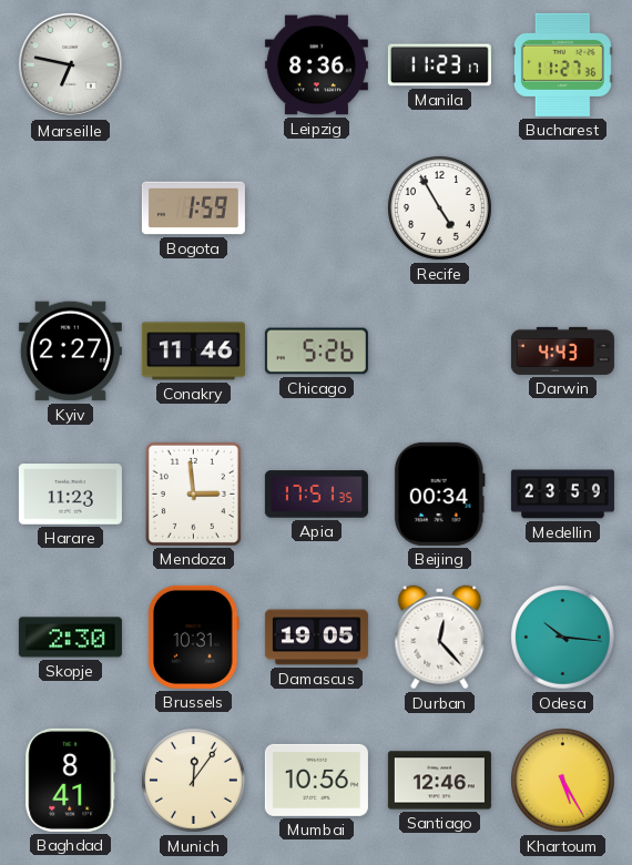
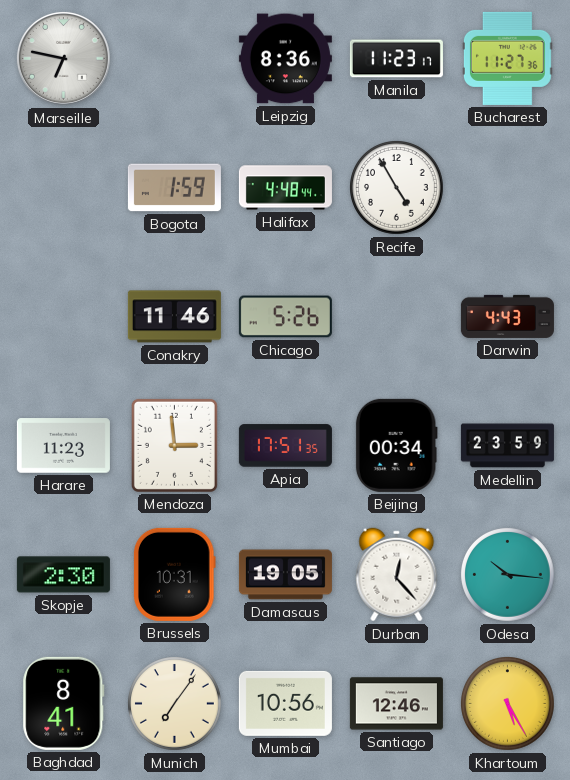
Halifax: none -> 4:48 (285, 188)
Kyiv: 2:27 -> none (70, 352)
Munich: 12:06 -> 7:06 (175, 704)
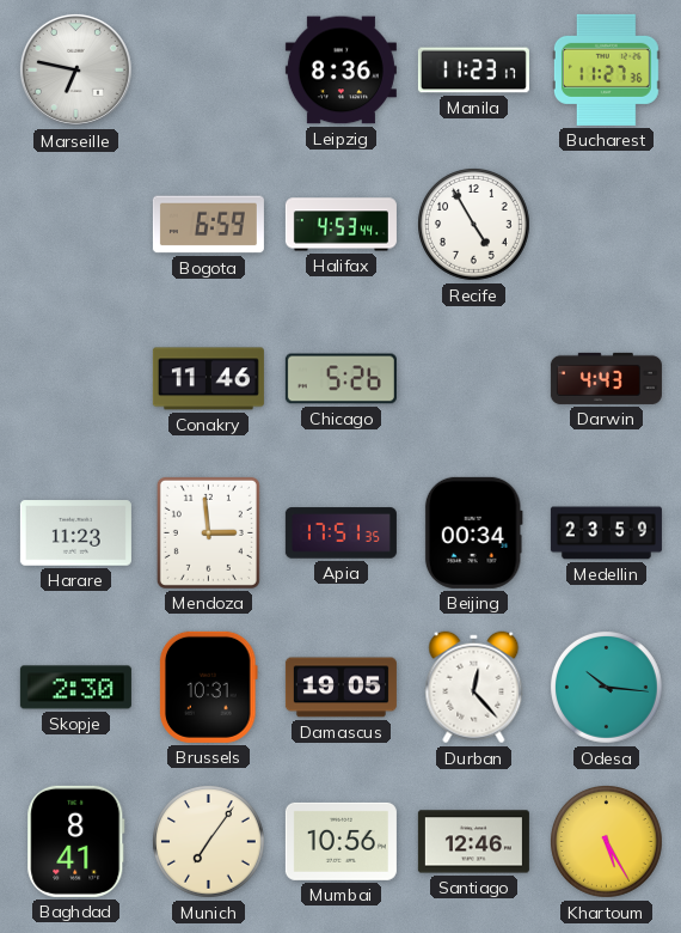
Bogota: 1:59 -> 6:59 (208, 225)
Halifax: 4:48 -> 4:53 (340, 225)
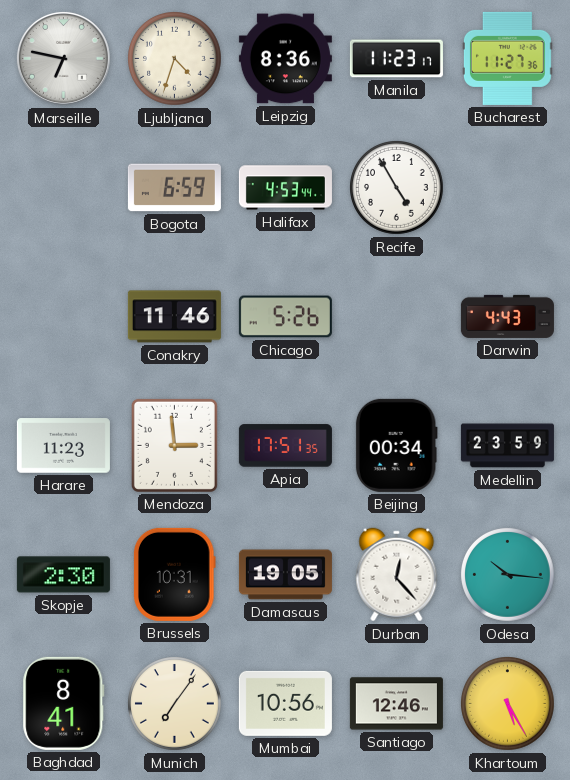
Ljubljana: none -> 4:33 (175, 59)
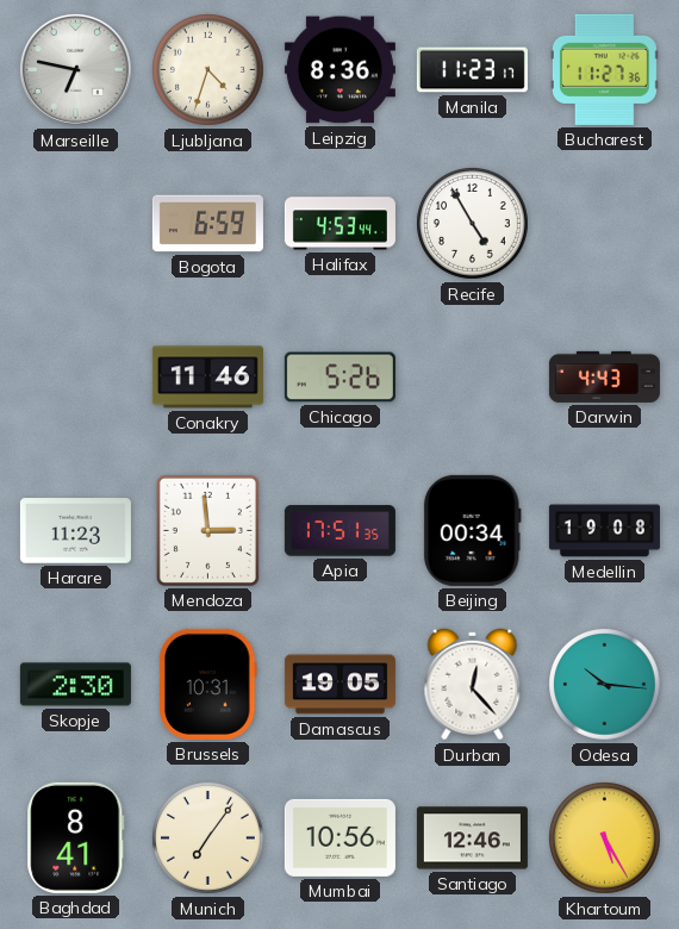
Medellin: 23:59 -> 19:08 (604, 531)
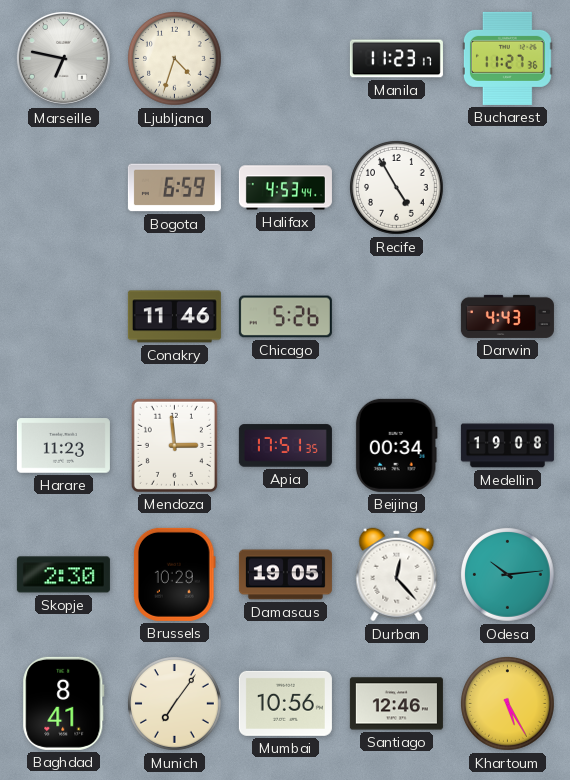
Leipzig: 8:36 -> none (339, 70)
Brussels: 10:31 -> 10:29 (175, 574)
Odesa: 10:16 -> 10:14 (508, 575)
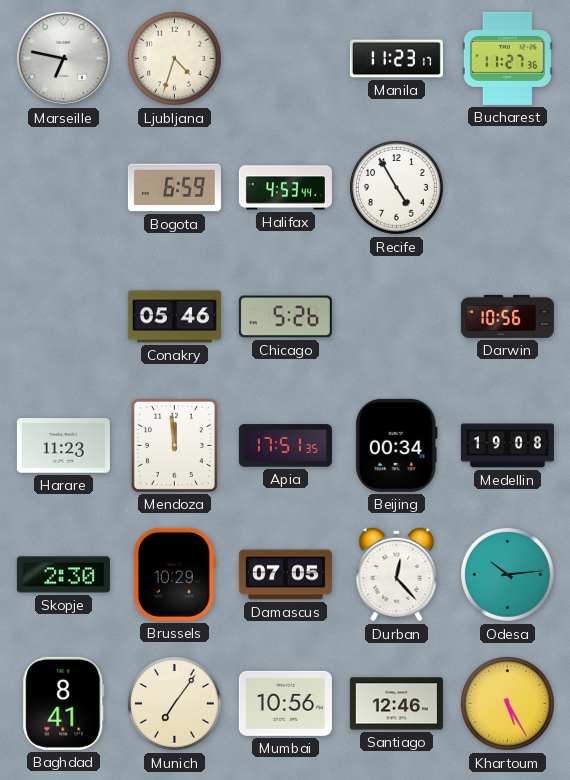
Conakry: 11:46 -> 05:46 (174, 317)
Darwin: 4:43 -> 10:56 (507, 316)
Mendoza: 2:59 -> 11:59 (174, 445)
Damascus: 19:05 -> 07:05 (285, 575)
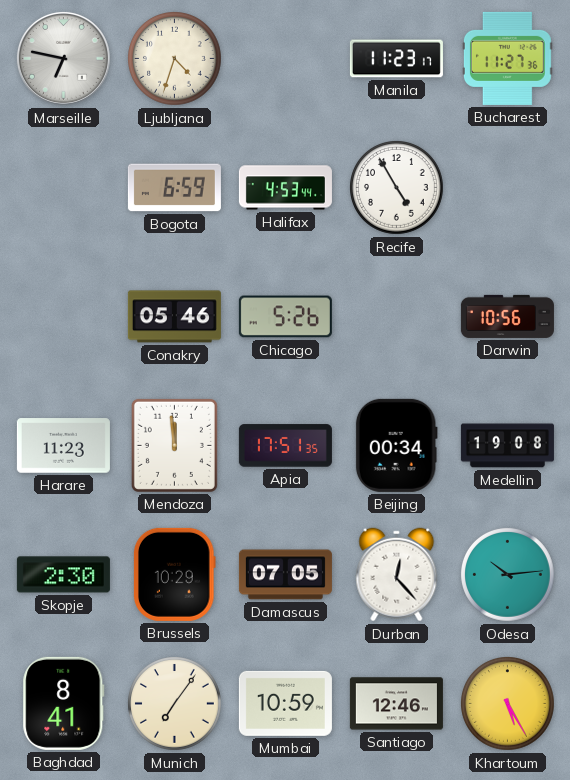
Mumbai: 10:56 -> 10:59 (285, 703)
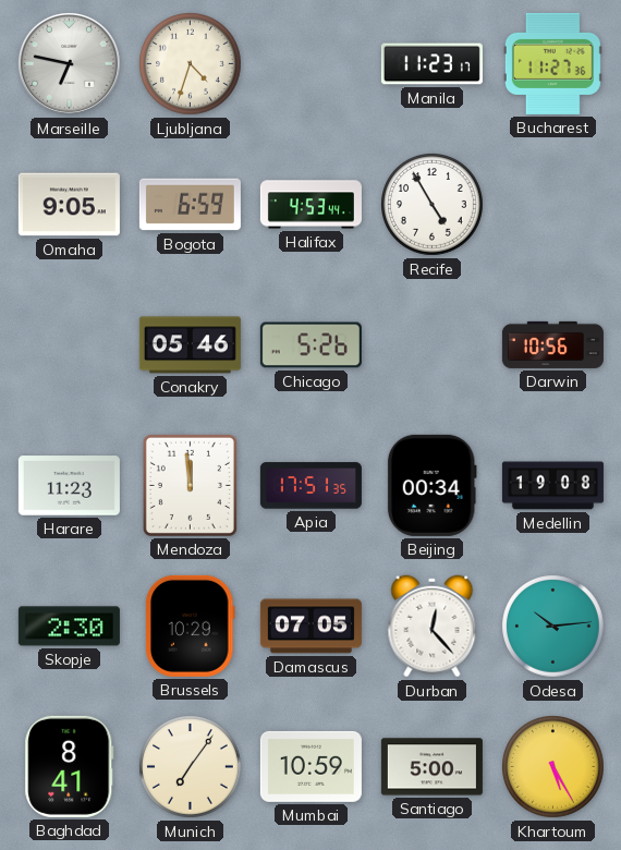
Omaha: none -> 9:05 (69, 205)
Santiago: 12:46 -> 5:00 (431, 767)
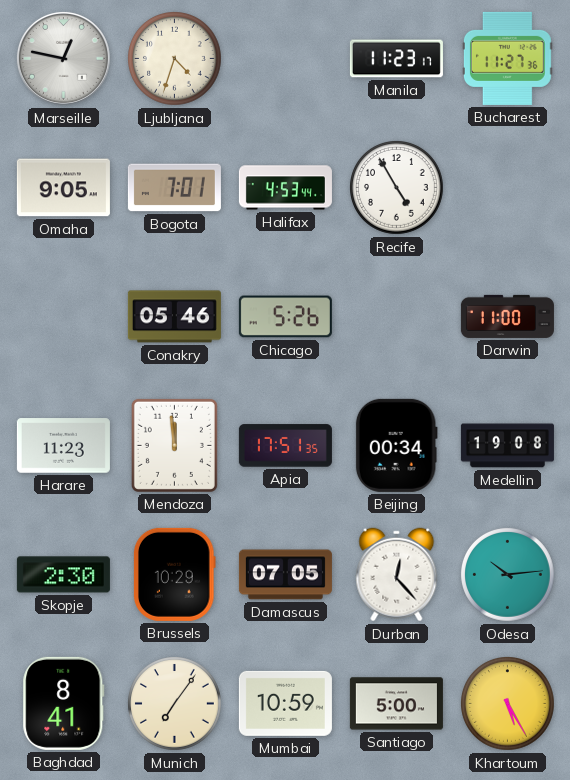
Marseille: 6:47 -> 12:47 (63, 58)
Bogota: 6:59 -> 7:01 (174, 188)
Darwin: 10:56 -> 11:00 (507, 316)
